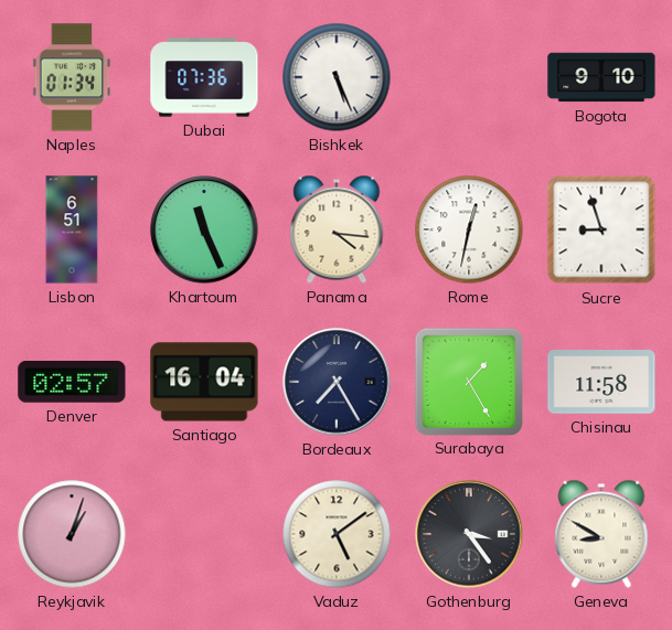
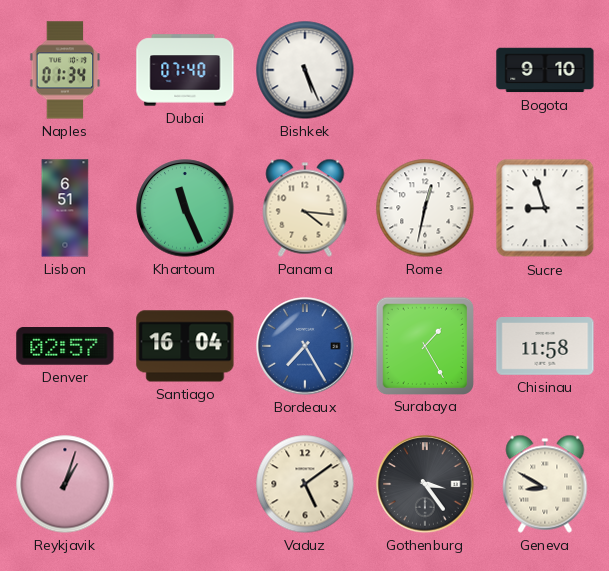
Dubai: 07:36 -> 07:40 (185, 70)
Bordeaux dial: navy -> blue (305, 346)
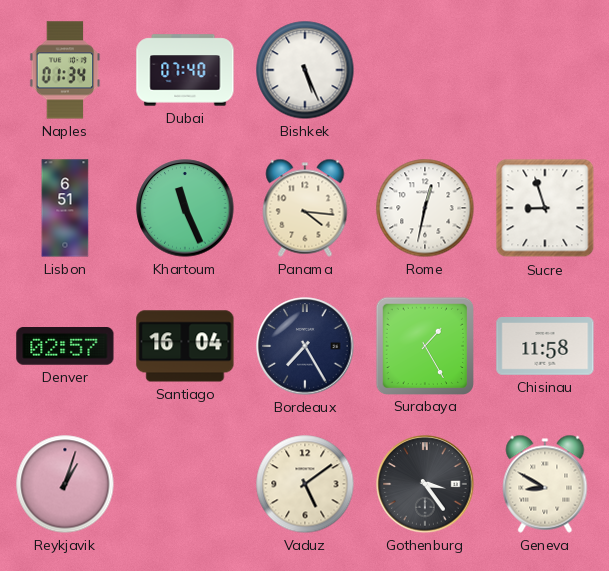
Bogota: 9:10 -> none (545, 70)
Bordeaux dial: blue -> navy (305, 346)
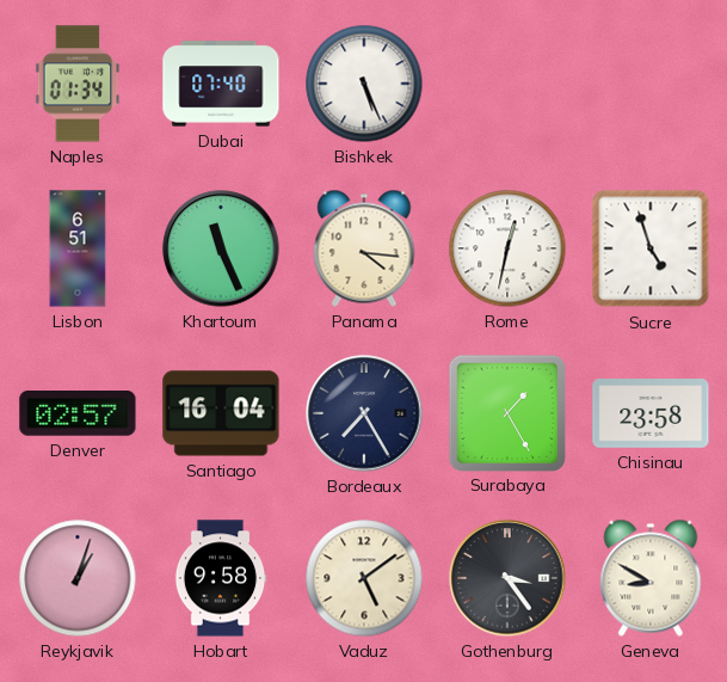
Sucre: 8:57 -> 4:57 (651, 248)
Chisinau: 11:58 -> 23:58 (651, 414)
Hobart: none -> 9:58 (221, 578)
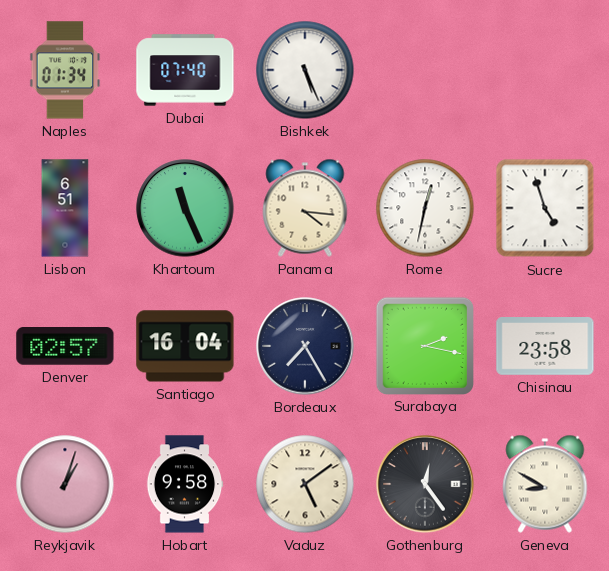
Surabaya: 1:25 -> 2:17 (424, 345)
Gothenburg: 3:24 -> 12:24 (425, 484)
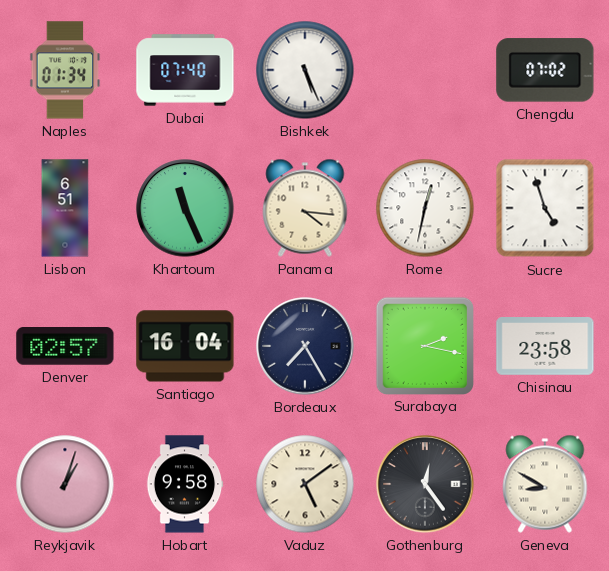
Chengdu: none -> 07:02 (545, 70)
